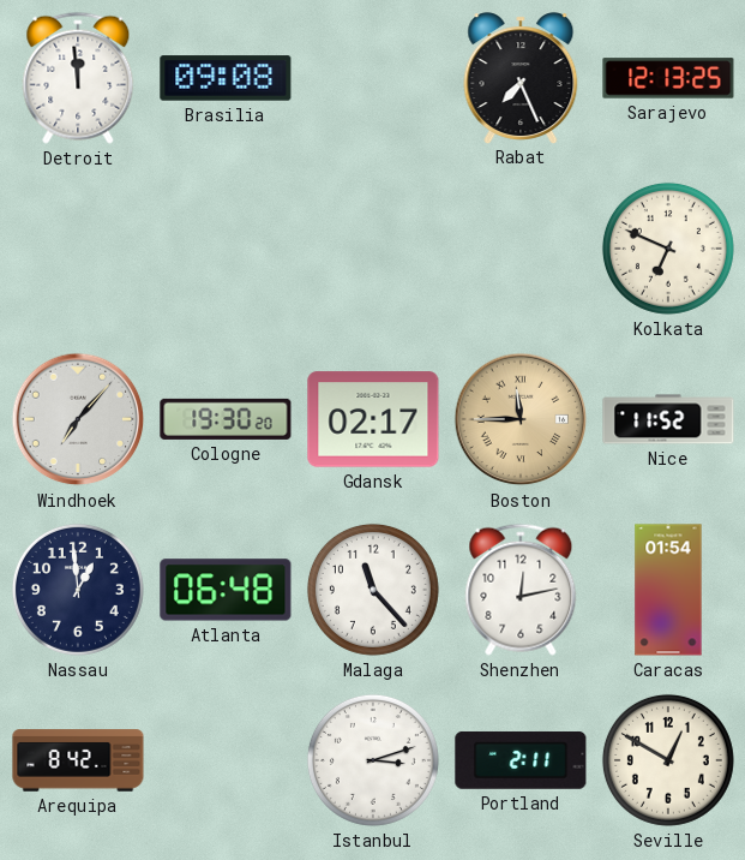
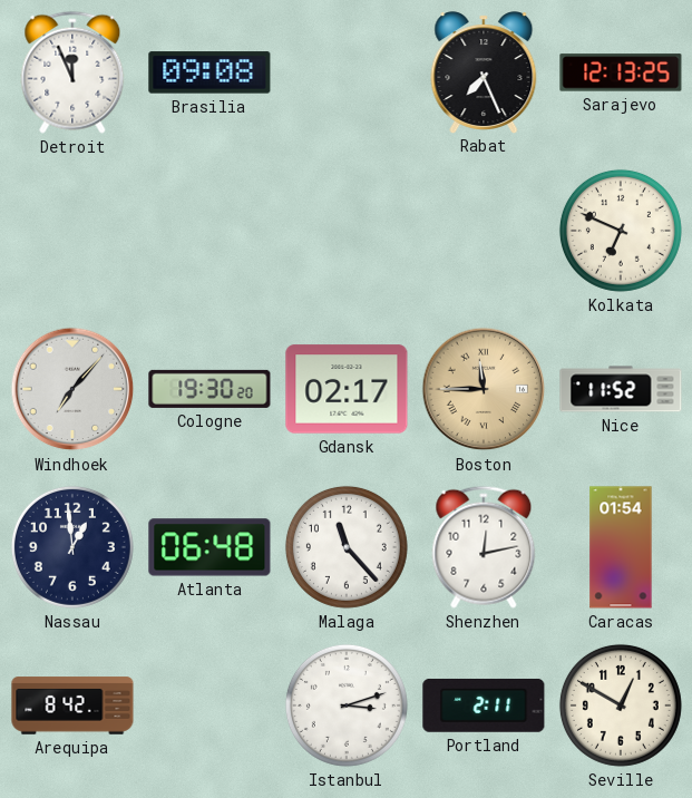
Detroit: 11:59 -> 11:56 (72, 72)
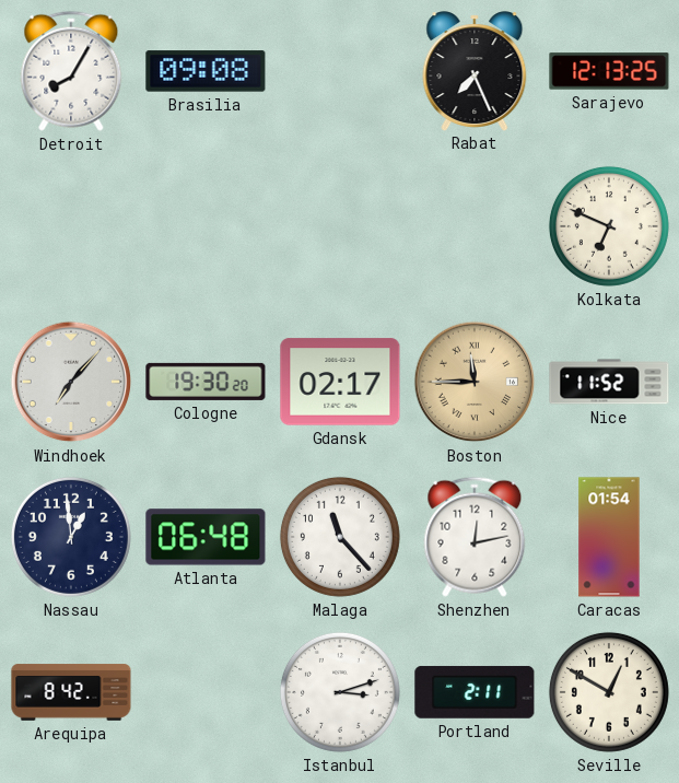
Detroit: 11:56 -> 8:05 (71, 71)
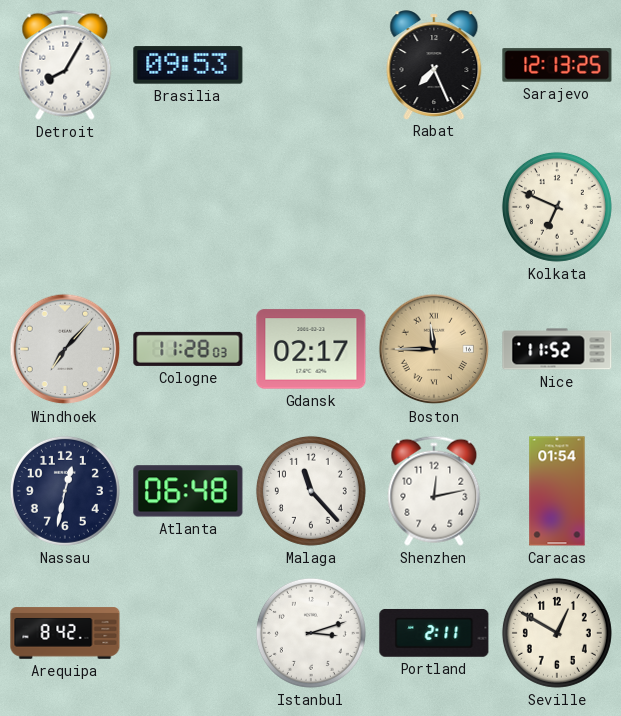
Brasilia: 09:08 -> 09:53 (188, 65)
Cologne: 19:30 -> 11:28 (188, 349)
Nassau: 12:59 -> 12:32 (65, 491)
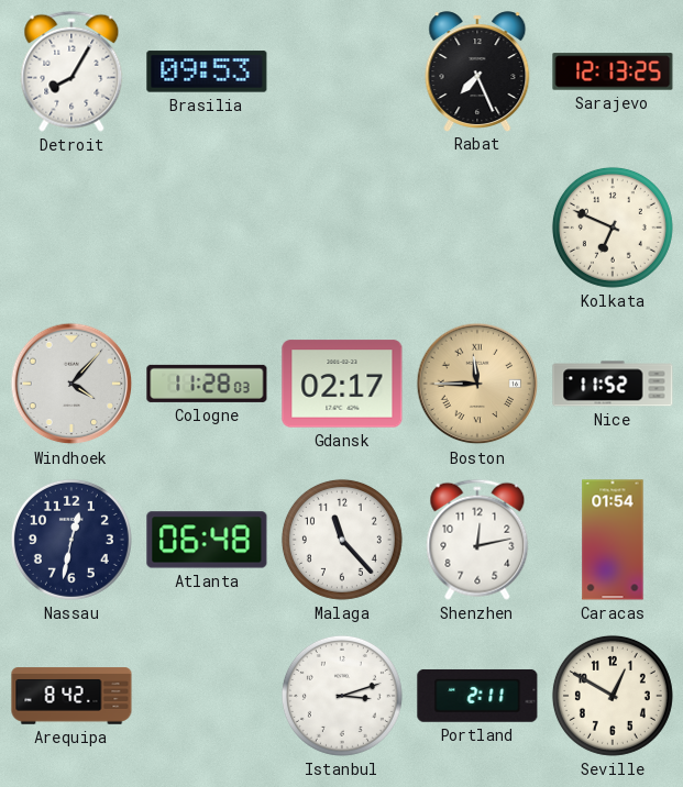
Windhoek: 7:07 -> 4:07 (71, 384)
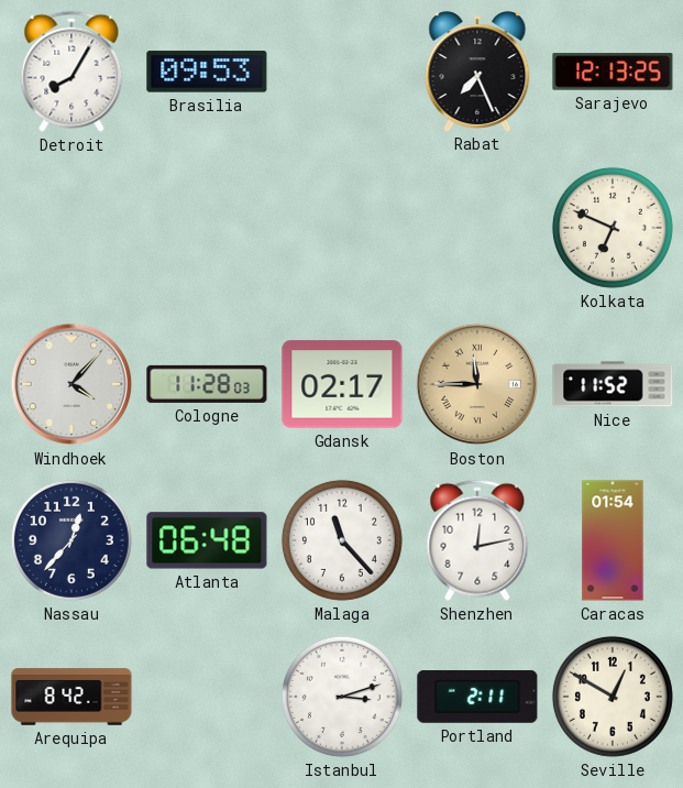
Nassau: 12:32 -> 12:37 (71, 540)
